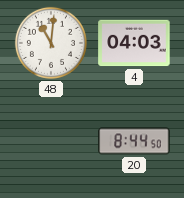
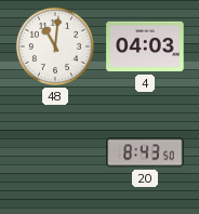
20: 8:44 -> 8:43 (145, 152)
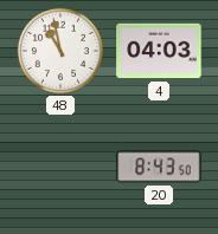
48: 11:01 -> 10:58 (60, 51)
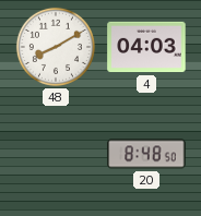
48: 10:58 -> 8:10 (56, 47)
20: 8:43 -> 8:48 (146, 154)
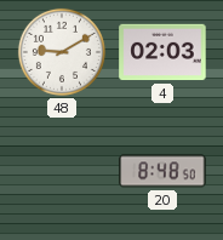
48: 8:10 -> 9:10 (62, 52)
4: 04:03 -> 02:03 (162, 52)
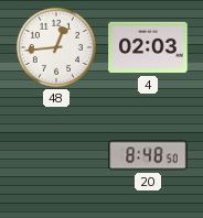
48: 9:10 -> 12:44 (56, 47)
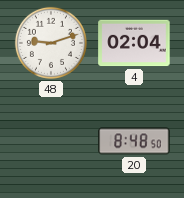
48: 12:44 -> 9:12 (51, 43)
4: 02:03 -> 02:04 (134, 43)
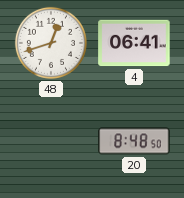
48: 9:12 -> 12:42 (51, 43)
4: 02:04 -> 06:41 (134, 43)
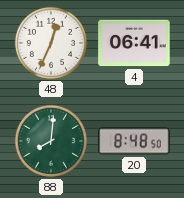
48: 12:42 -> 12:34 (51, 43)
88: none -> 8:01 (51, 141)
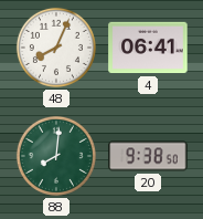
48: 12:34 -> 8:04 (56, 48)
20: 8:48 -> 9:38 (148, 156)
